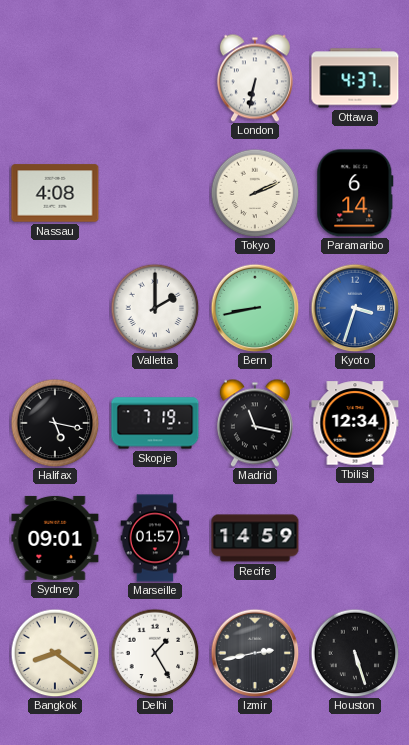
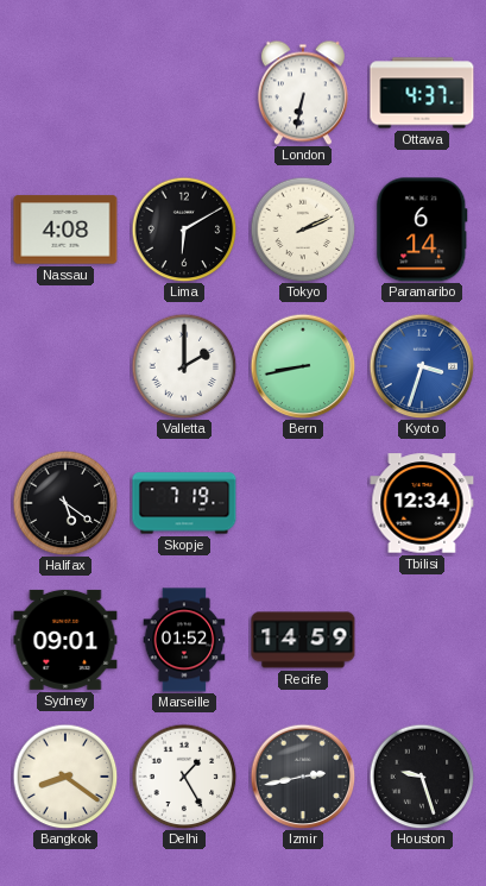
Lima: none -> 6:10 (184, 230)
Halifax: 5:17 -> 5:21 (65, 503)
Madrid: 11:17 -> none (255, 423)
Marseille: 01:57 -> 01:52 (184, 640)
Houston: 5:27 -> 9:27 (422, 777)
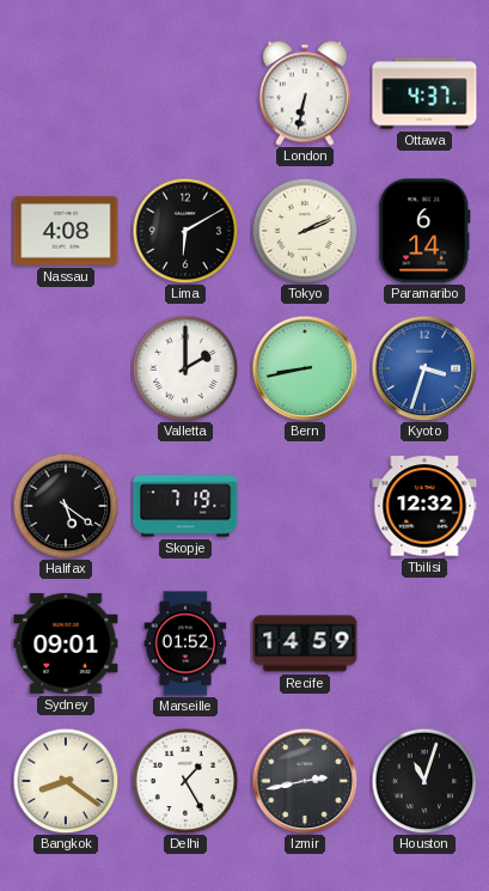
Tbilisi: 12:34 -> 12:32 (424, 506)
Houston: 9:27 -> 11:03 (424, 781)
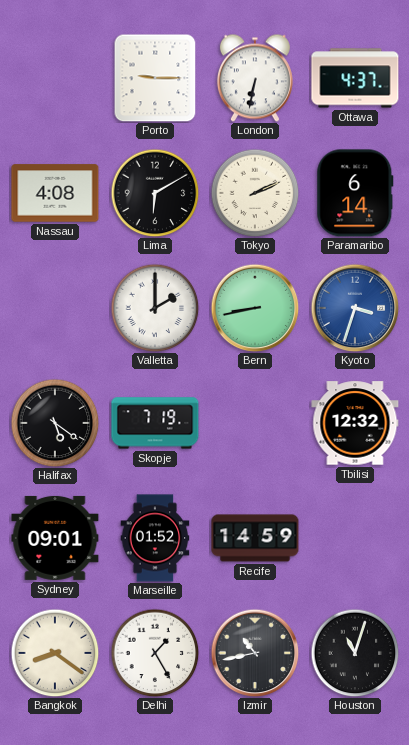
Porto: none -> 9:15 (155, 78)
Izmir: 2:43 -> 10:43 (255, 653)
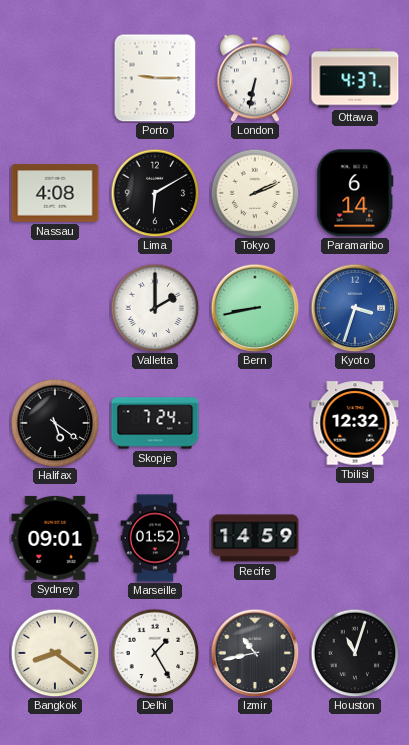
Skopje: 7:19 -> 7:24 (155, 423)
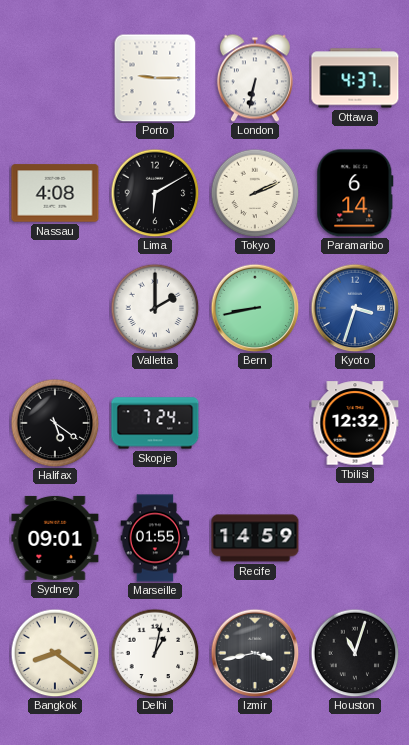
Marseille: 01:52 -> 01:55 (155, 538)
Delhi: 1:25 -> 1:02 (155, 653)
Izmir: 10:43 -> 3:43 (255, 653)
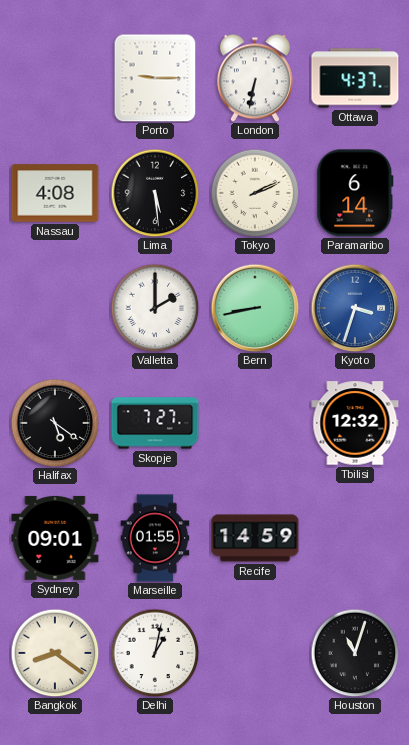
Lima: 6:10 -> 5:29 (155, 193)
Skopje: 7:24 -> 7:27 (155, 423)
Izmir: 3:43 -> none (255, 653)
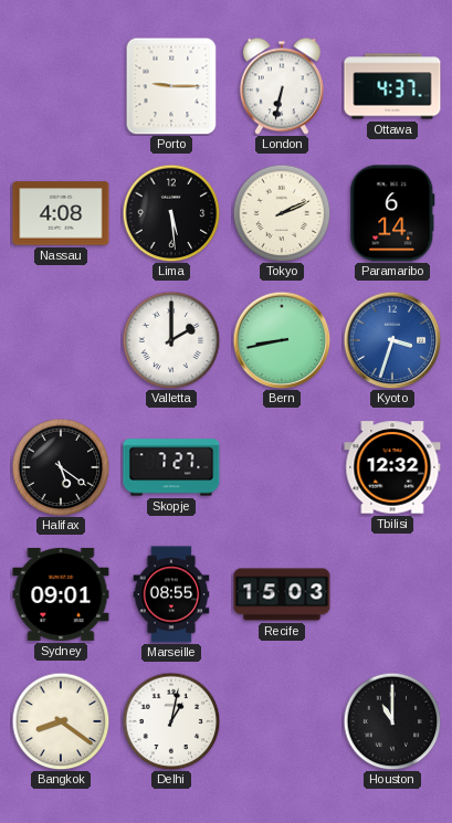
Marseille: 01:55 -> 08:55 (171, 594)
Recife: 14:59 -> 15:03 (282, 594)
Houston: 11:03 -> 11:00 (392, 721)
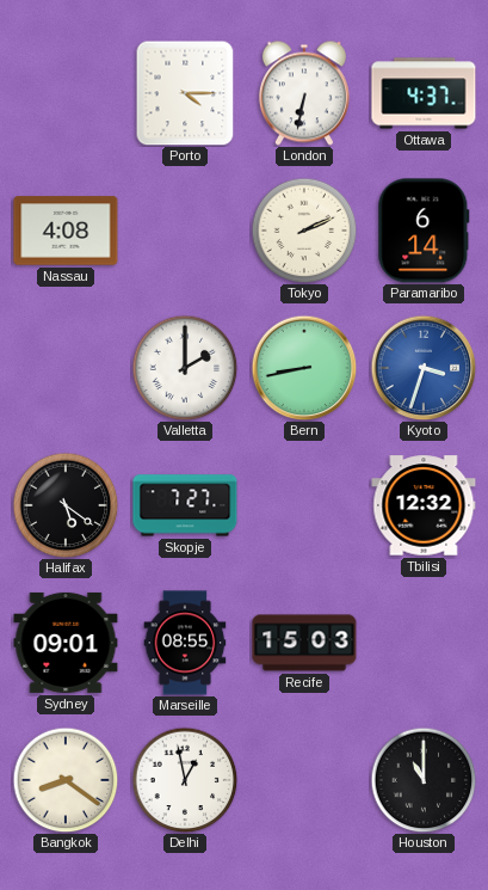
Porto: 9:15 -> 4:15 (185, 93)
Lima: 5:29 -> none (171, 213)
Delhi: 1:02 -> 12:58 (185, 780)
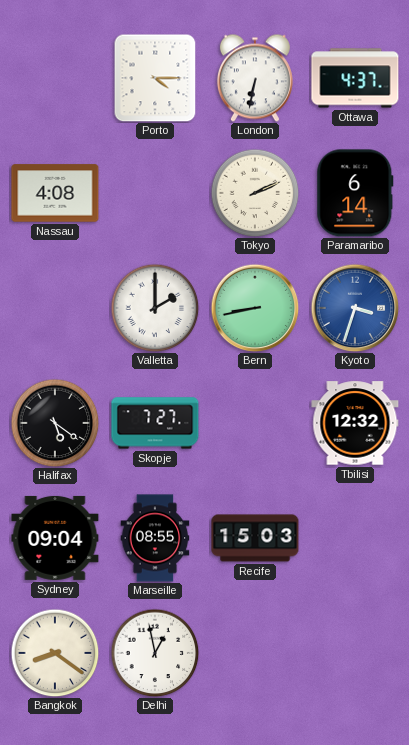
Sydney: 09:01 -> 09:04 (55, 538)
Houston: 11:00 -> none (424, 780)
